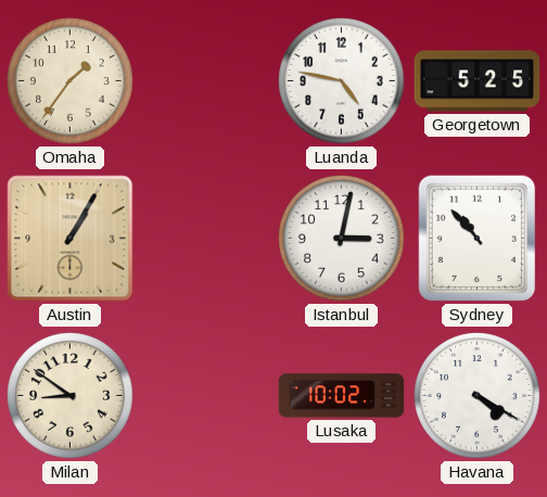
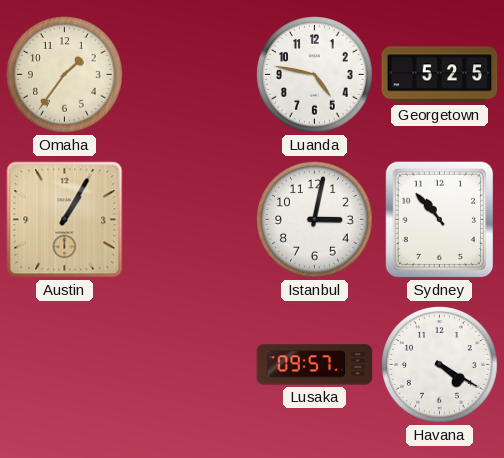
Milan: 8:51 -> none (71, 396)
Lusaka: 10:02 -> 09:57 (315, 365)
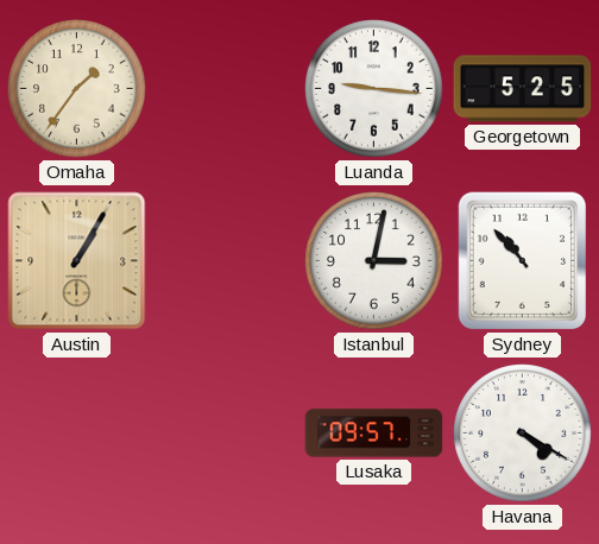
Luanda: 4:47 -> 9:16 (374, 89)
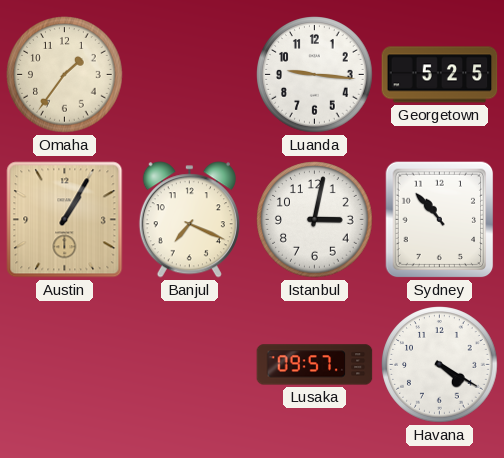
Banjul: none -> 7:19 (189, 220)
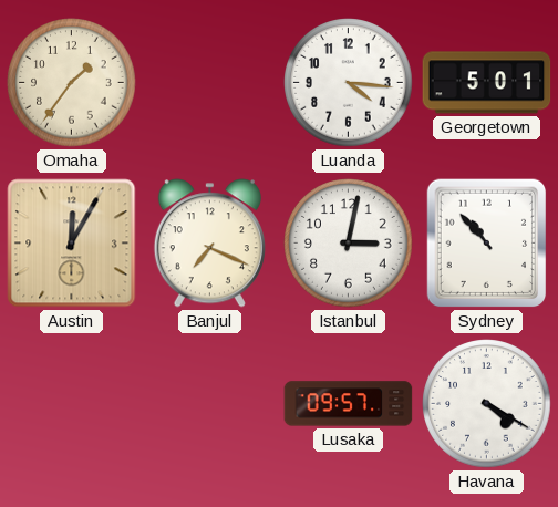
Luanda: 9:16 -> 4:16 (349, 83)
Georgetown: 5:25 -> 5:01 (487, 83)
Austin: 1:05 -> 12:05 (72, 244)
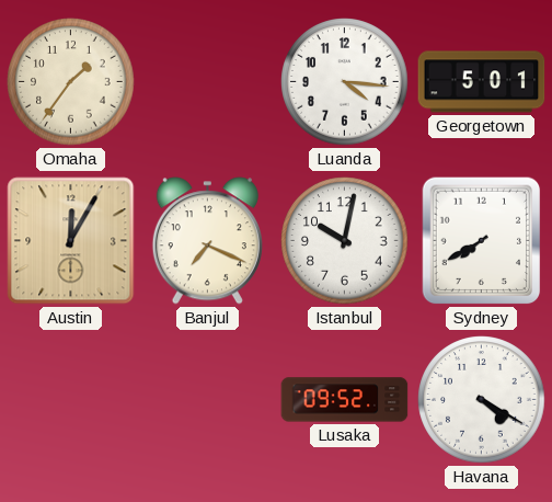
Istanbul: 3:02 -> 10:02 (345, 241)
Sydney: 10:53 -> 7:40 (482, 241)
Lusaka: 09:57 -> 09:52 (345, 400)
